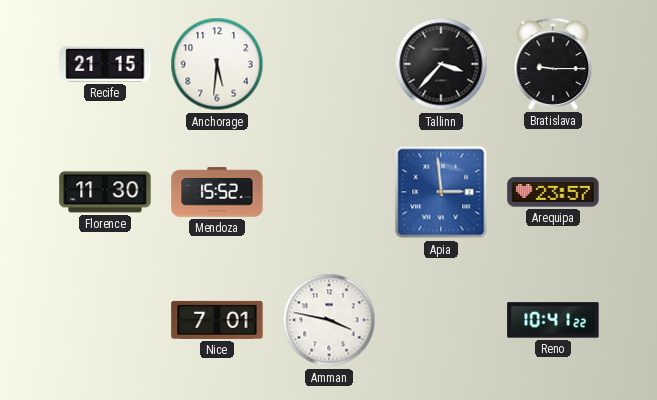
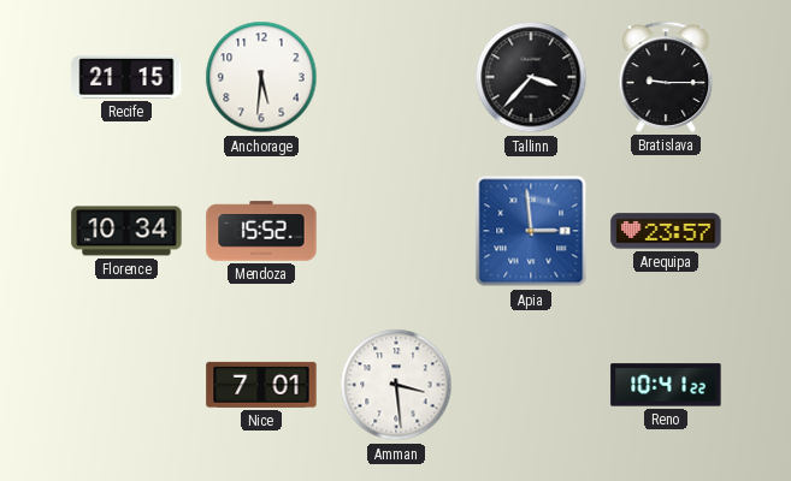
Florence: 11:30 -> 10:34 (126, 231)
Amman: 3:47 -> 3:29 (396, 385)
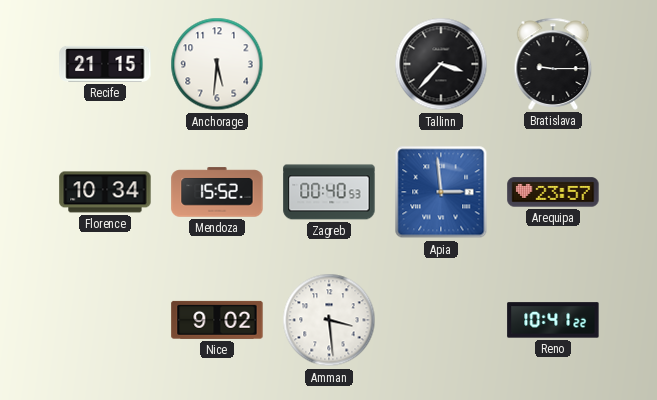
Zagreb: none -> 00:40 (329, 192)
Nice: 7:01 -> 9:02 (217, 320)
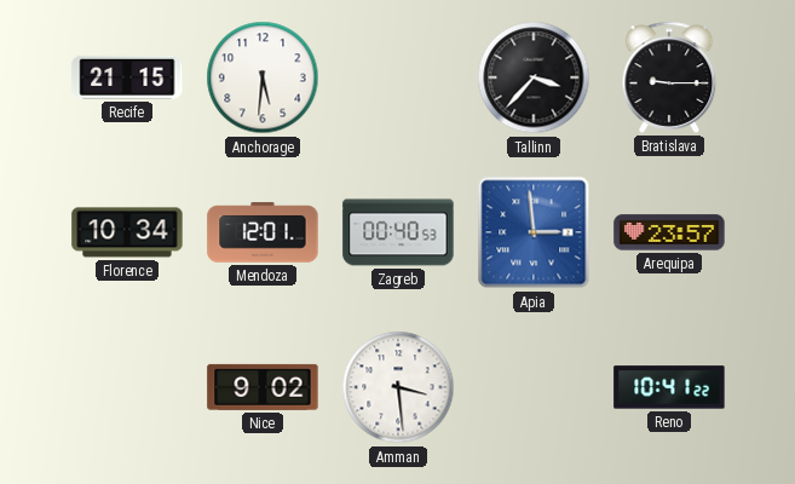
Mendoza: 15:52 -> 12:01 (263, 232)
